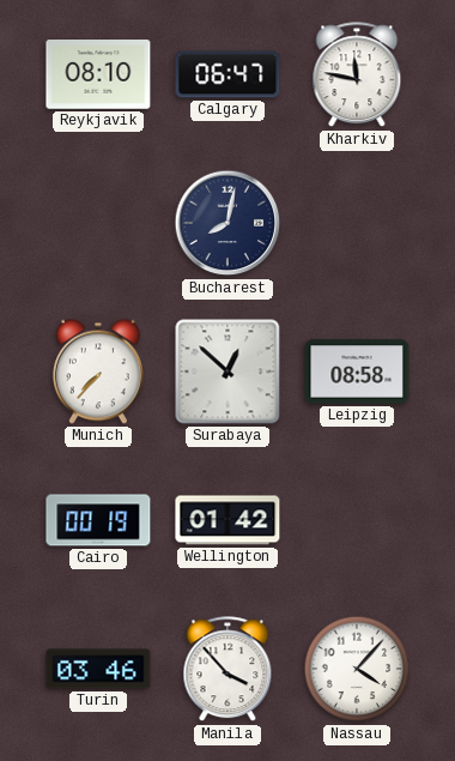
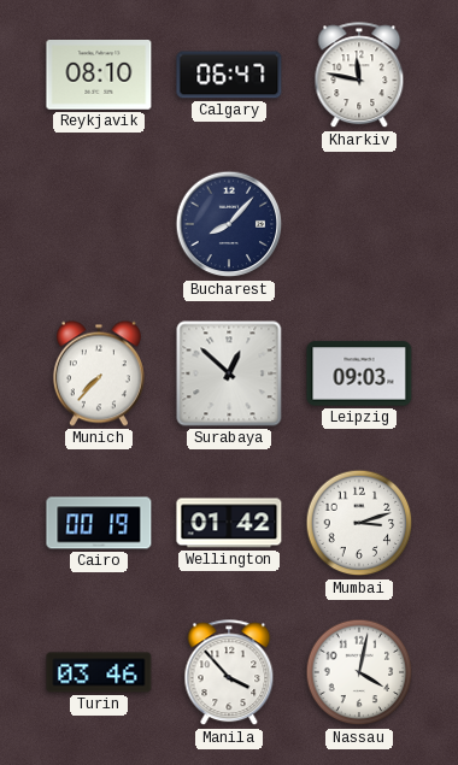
Bucharest: 8:02 -> 8:07 (229, 224)
Leipzig: 08:58 -> 09:03 (359, 373)
Mumbai: none -> 3:12 (359, 523)
Nassau: 4:07 -> 4:02 (359, 672)
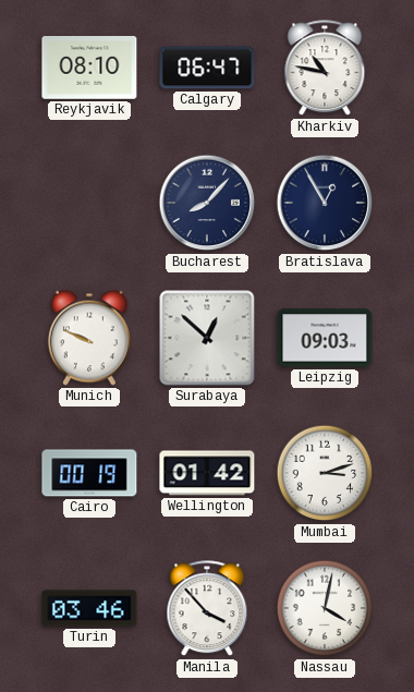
Kharkiv: 11:47 -> 10:47 (325, 69)
Bratislava: none -> 12:55 (325, 203)
Munich: 7:37 -> 9:49 (89, 338)
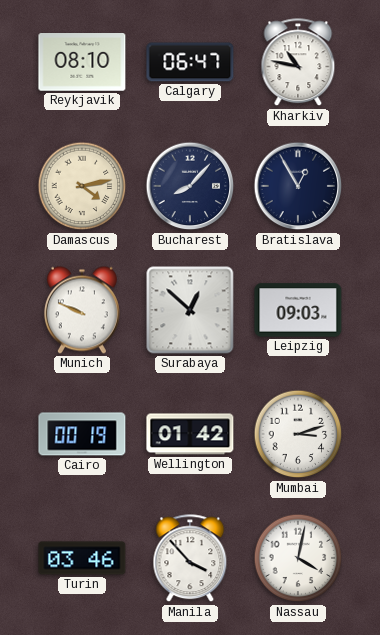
Damascus: none -> 4:13 (82, 186)
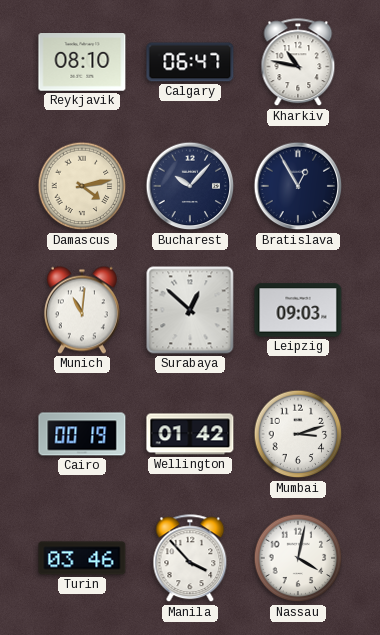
Bucharest: 8:07 -> 10:07 (190, 186)
Munich: 9:49 -> 11:01 (82, 310)
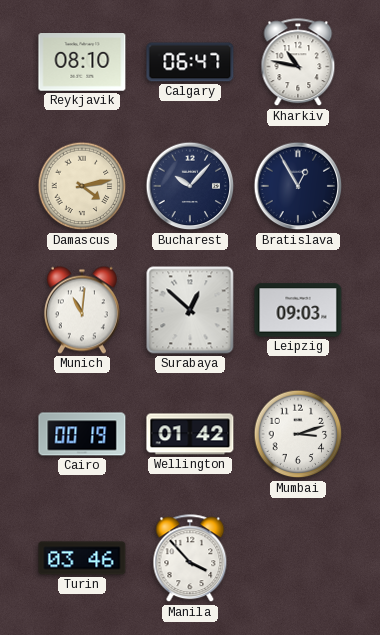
Nassau: 4:02 -> none (298, 558)
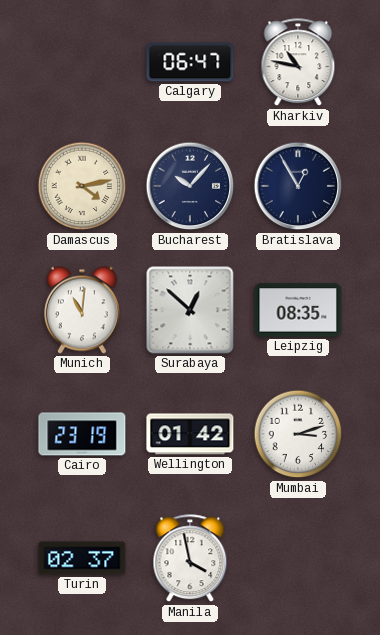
Reykjavik: 08:10 -> none (82, 62)
Leipzig: 09:03 -> 08:35 (298, 310)
Cairo: 00:19 -> 23:19 (82, 434)
Turin: 03:46 -> 02:37 (82, 558)
Manila: 3:53 -> 3:58 (190, 559)
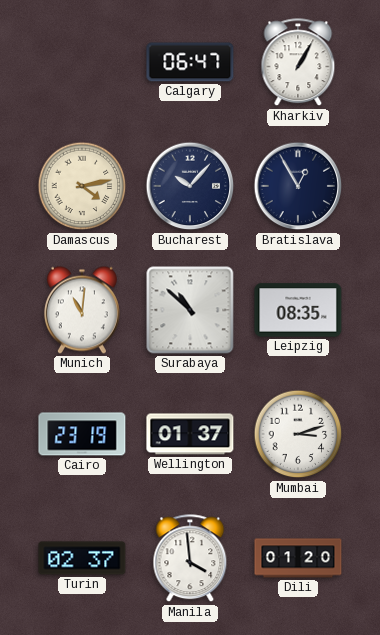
Kharkiv: 10:47 -> 1:05 (298, 63)
Surabaya: 12:52 -> 10:52 (190, 310)
Wellington: 01:42 -> 01:37 (190, 434)
Manila: 3:58 -> 3:59 (190, 559)
Dili: none -> 01:20 (298, 558)
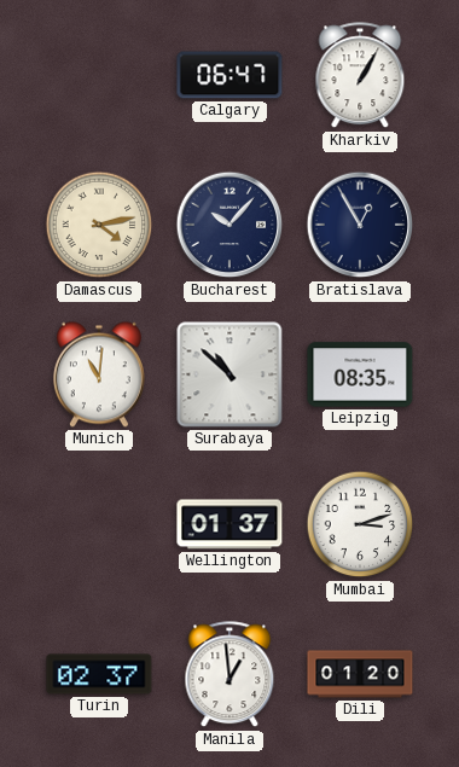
Cairo: 23:19 -> none (82, 434)
Manila: 3:59 -> 12:59 (230, 675)
